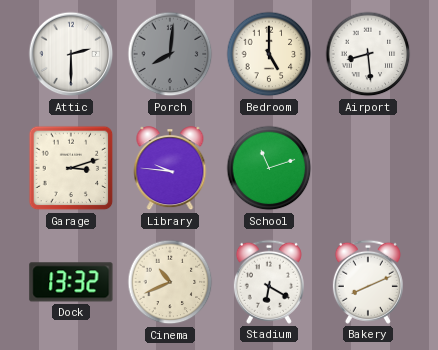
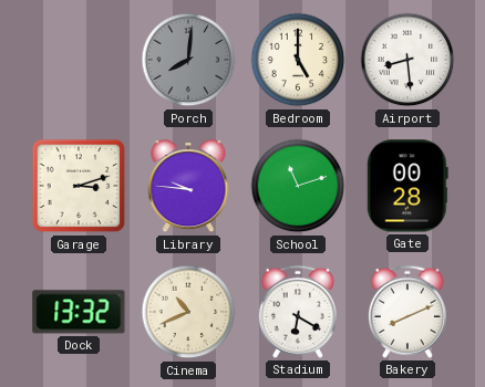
Attic: 2:30 -> none (71, 54)
Gate: none -> 00:28 (407, 186)
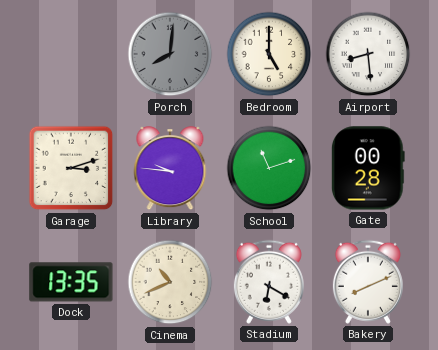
Dock: 13:32 -> 13:35 (71, 282)
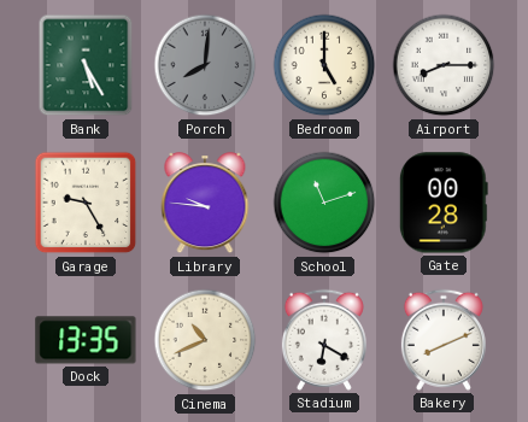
Bank: none -> 5:25 (86, 65)
Airport: 8:29 -> 8:15 (444, 65)
Garage: 3:12 -> 9:25 (86, 203)
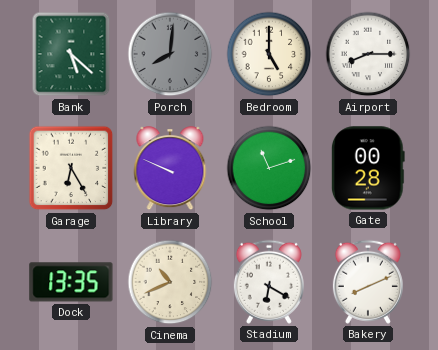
Bank: 5:25 -> 5:22 (71, 54)
Garage: 9:25 -> 6:25 (71, 168)
Library: 9:46 -> 9:49 (170, 169)
